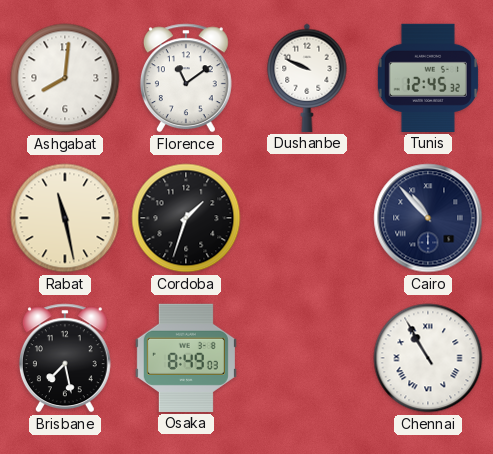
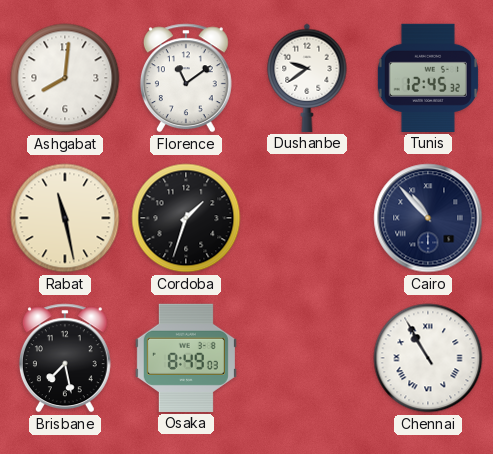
Dushanbe: 9:49 -> 9:39 (307, 78)
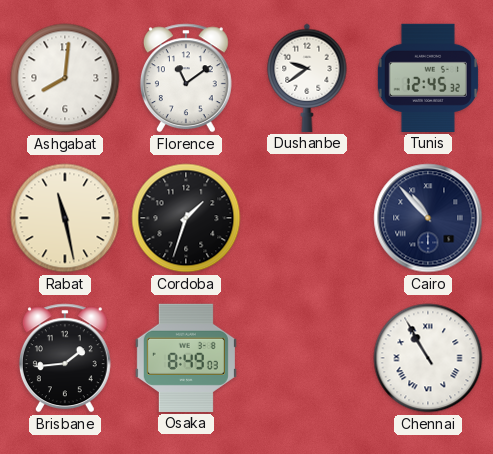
Brisbane: 7:28 -> 1:44 (65, 358)
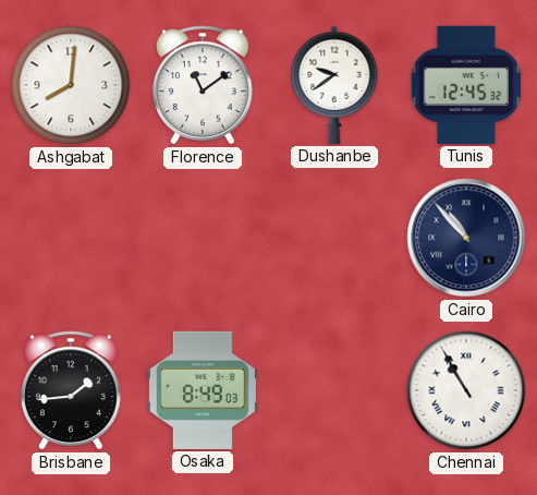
Rabat: 11:28 -> none (65, 218)
Cordoba: 1:33 -> none (186, 218)
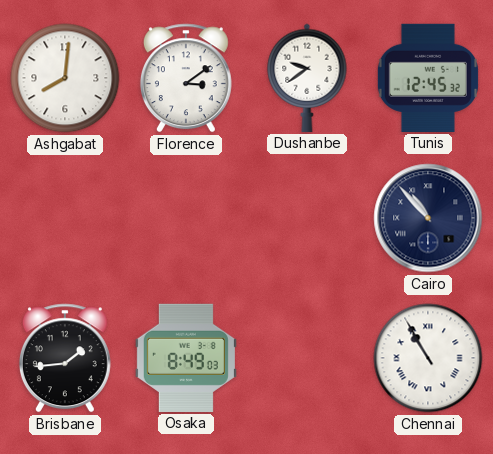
Florence: 11:09 -> 3:09 (186, 78)
